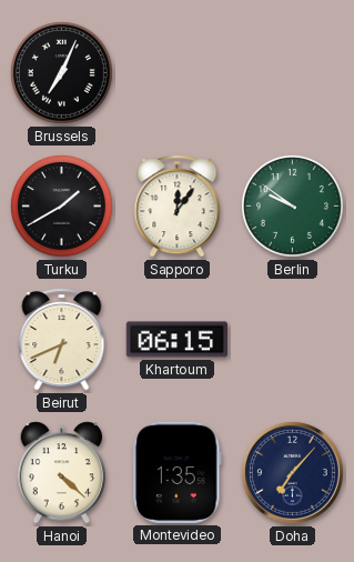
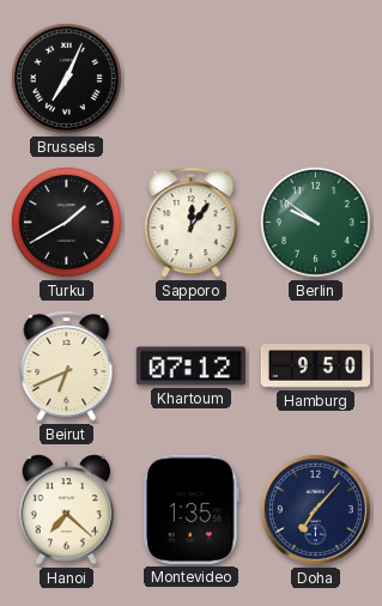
Khartoum: 06:15 -> 07:12 (190, 366)
Hamburg: none -> 9:50 (316, 366)
Hanoi: 4:22 -> 7:22 (67, 510)
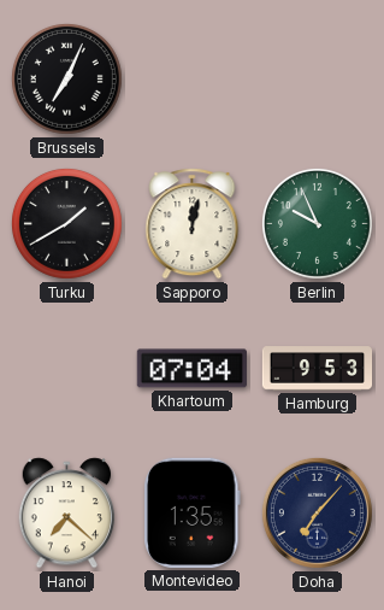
Sapporo: 12:06 -> 12:02 (193, 224)
Berlin: 9:51 -> 9:56 (317, 223)
Beirut: 6:41 -> none (67, 366)
Khartoum: 07:12 -> 07:04 (191, 369)
Hamburg: 9:50 -> 9:53 (318, 369)
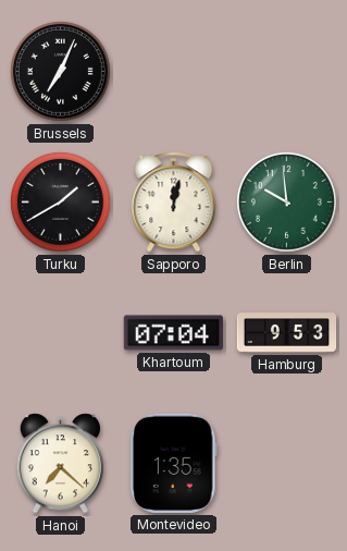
Berlin: 9:56 -> 9:59 (286, 201)
Doha: 7:07 -> none (317, 512)
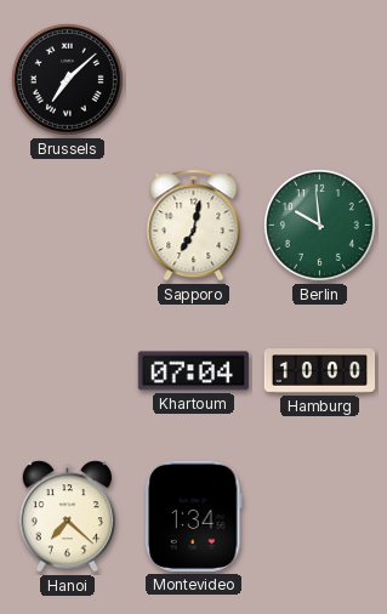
Brussels: 7:04 -> 7:08 (67, 79)
Turku: 1:40 -> none (60, 201)
Sapporo: 12:02 -> 7:02 (194, 226)
Hamburg: 9:53 -> 10:00 (320, 371)
Montevideo: 1:35 -> 1:34 (194, 516)
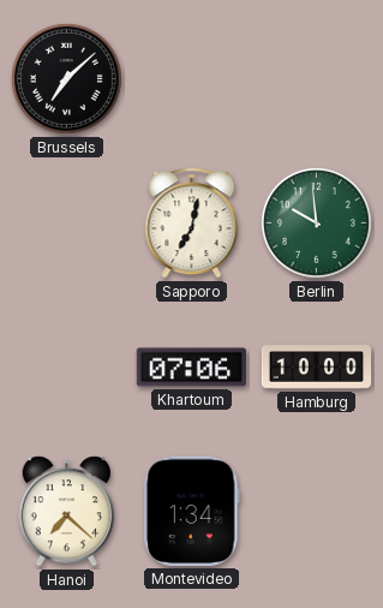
Khartoum: 07:04 -> 07:06 (191, 368)
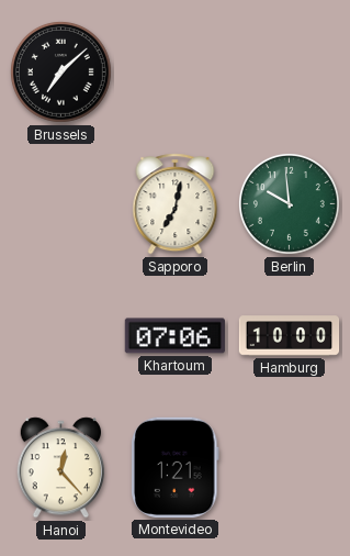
Hanoi: 7:22 -> 12:23 (61, 468)
Montevideo: 1:34 -> 1:21 (176, 467)
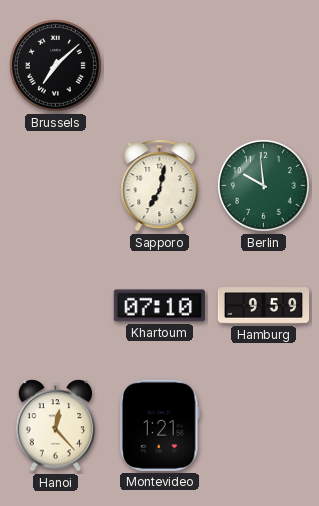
Khartoum: 07:06 -> 07:10 (159, 306)
Hamburg: 10:00 -> 9:59 (264, 306)
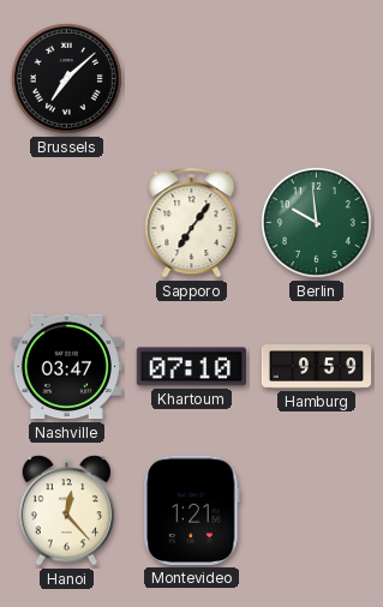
Sapporo: 7:02 -> 7:06 (192, 223)
Nashville: none -> 03:47 (66, 367)
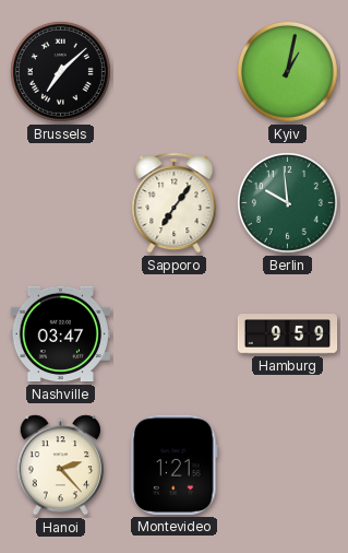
Kyiv: none -> 1:02 (287, 71)
Khartoum: 07:10 -> none (191, 367)
Hanoi: 12:23 -> 2:23 (61, 466)
